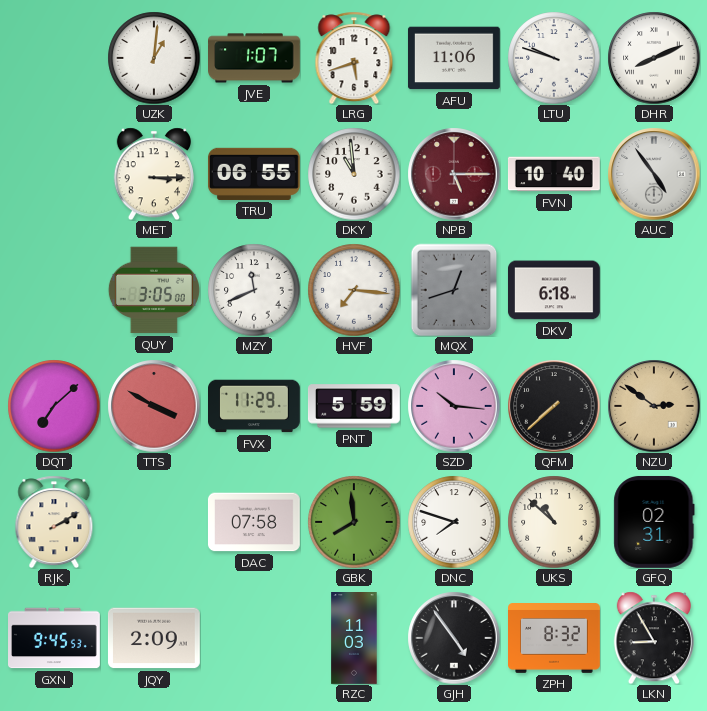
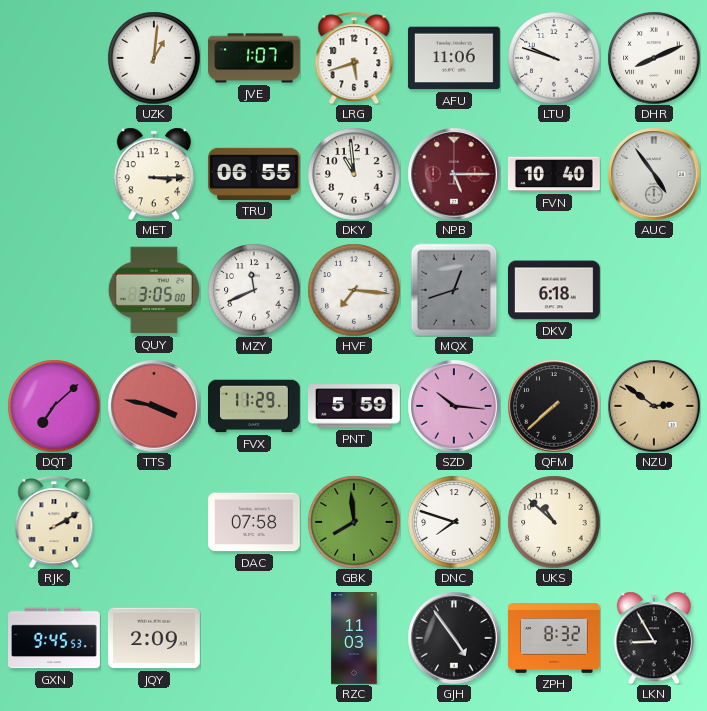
TTS: 3:50 -> 3:47 (154, 406)
GFQ: 02:31 -> none (654, 522)
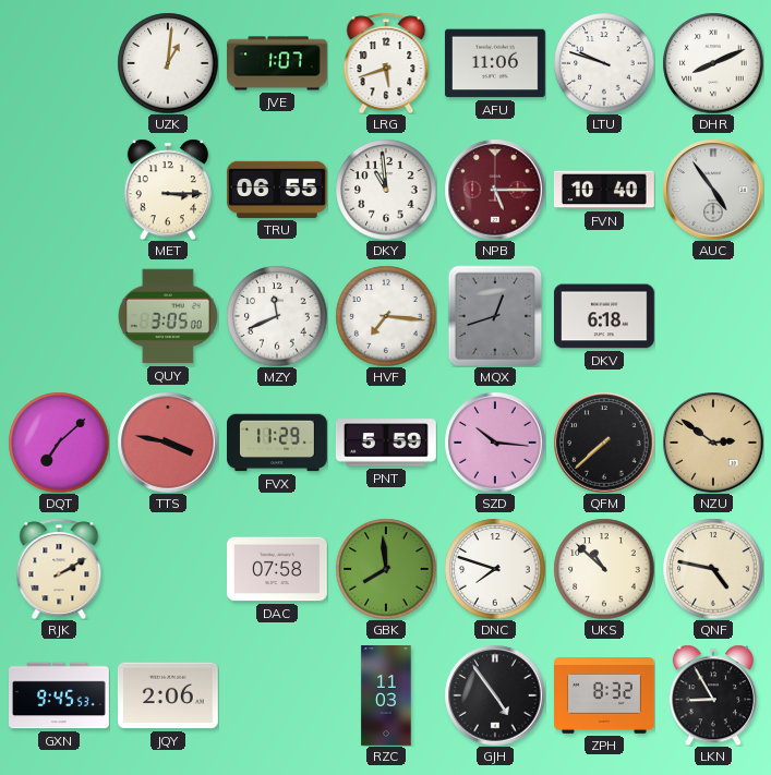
QNF: none -> 4:47 (713, 569)
JQY: 2:09 -> 2:06 (168, 695)
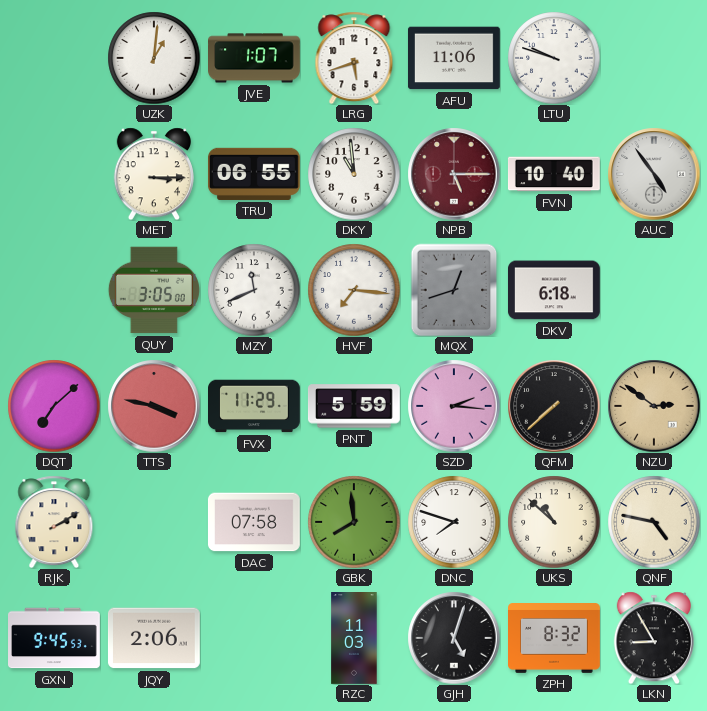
DHR: 8:11 -> none (713, 63)
SZD: 10:16 -> 2:16 (454, 406)
GJH: 4:54 -> 5:03 (454, 638)
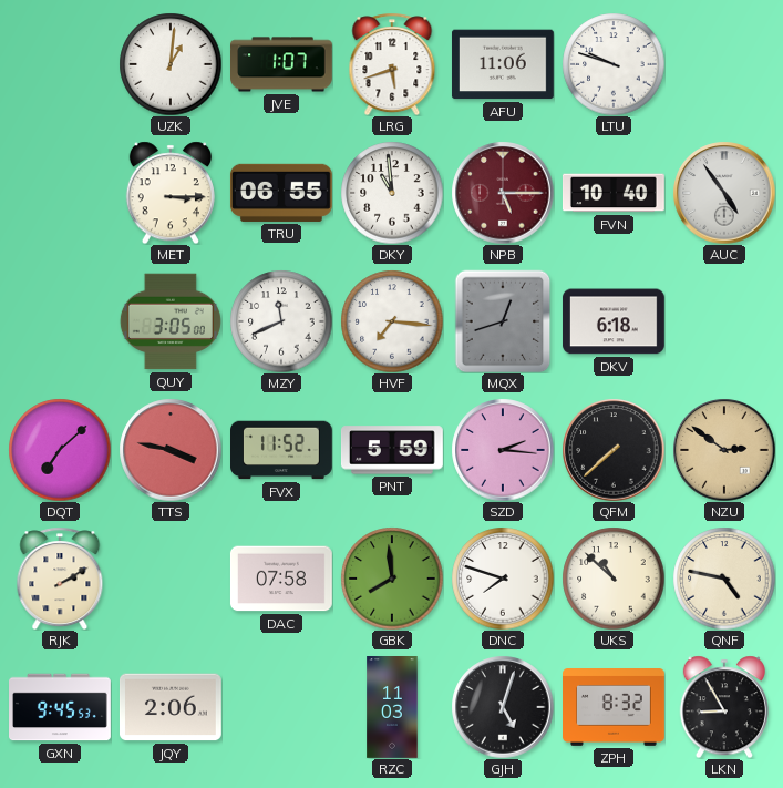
FVX: 11:29 -> 11:52 (282, 450)
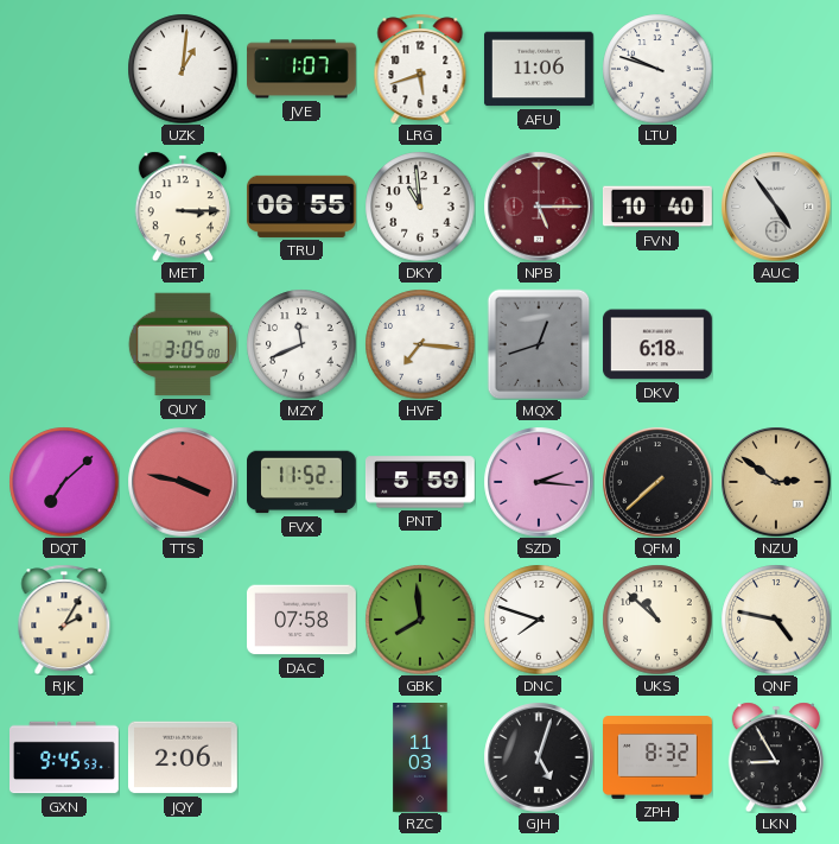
RJK: 2:10 -> 2:05 (64, 620)
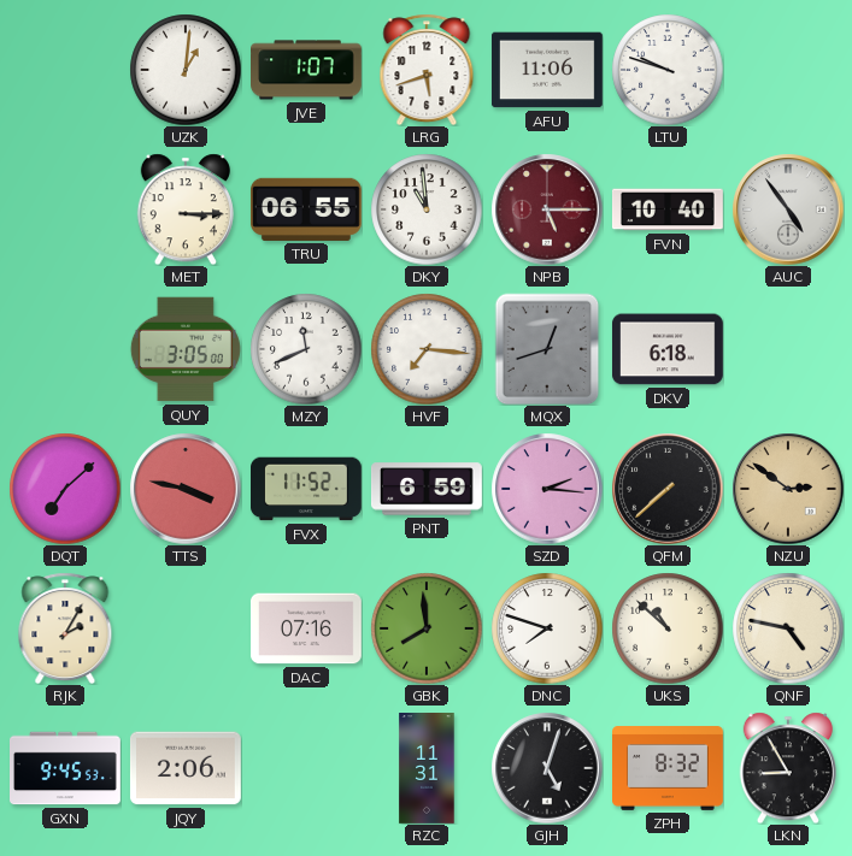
PNT: 5:59 -> 6:59 (427, 489)
DAC: 07:58 -> 07:16 (306, 628)
RZC: 11:03 -> 11:31 (427, 769)
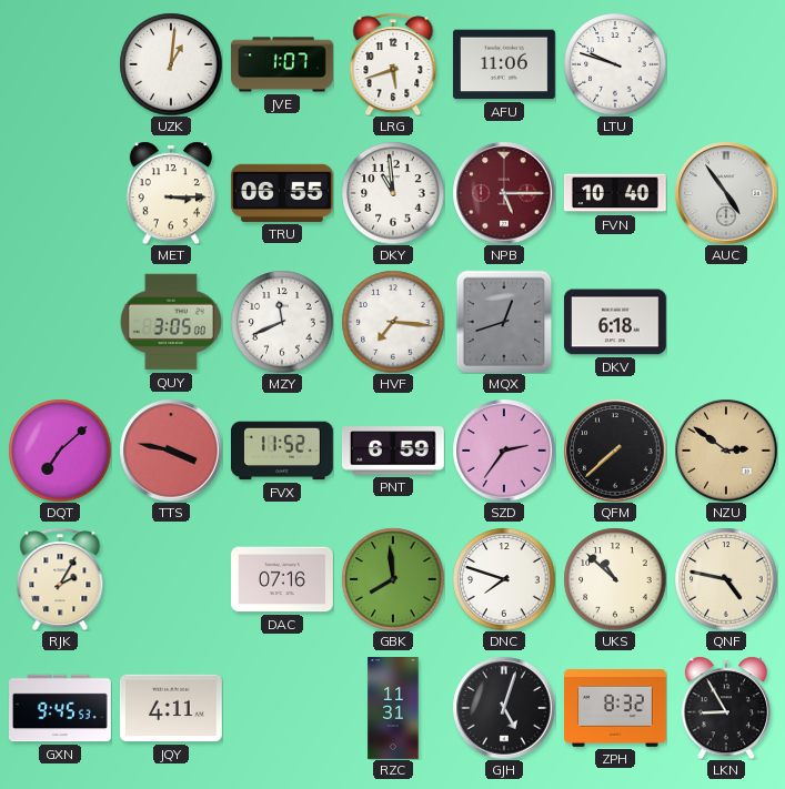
SZD: 2:16 -> 2:36 (504, 451)
JQY: 2:06 -> 4:11 (171, 708)
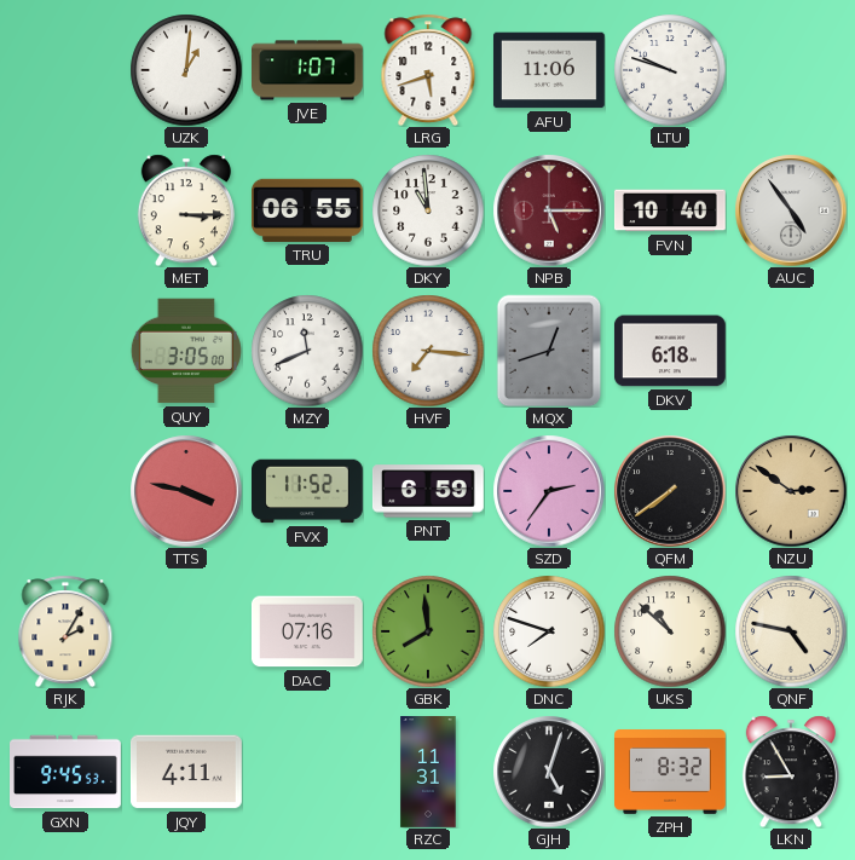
DQT: 7:08 -> none (60, 451)
QFM: 7:38 -> 7:39 (670, 491)
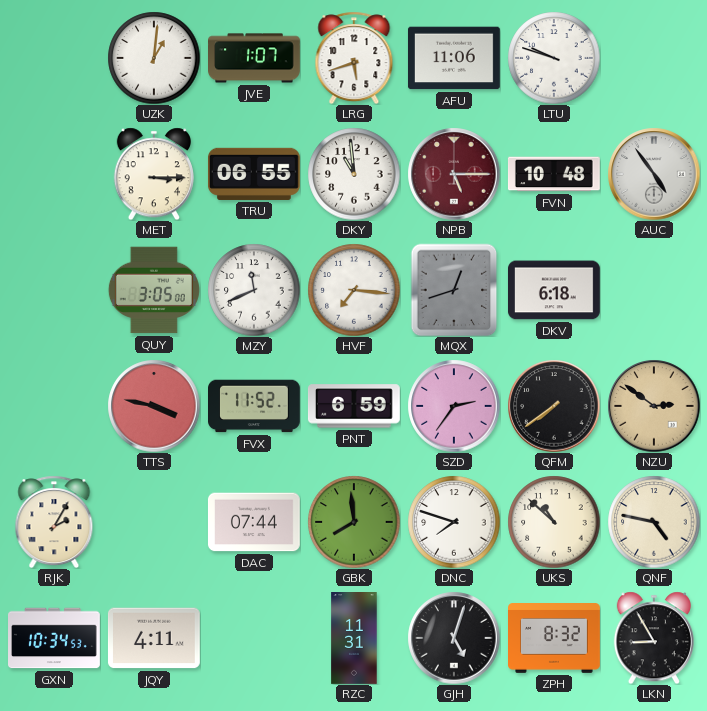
FVN: 10:40 -> 10:48 (554, 174)
DAC: 07:16 -> 07:44 (254, 522)
GXN: 9:45 -> 10:34 (55, 638)
